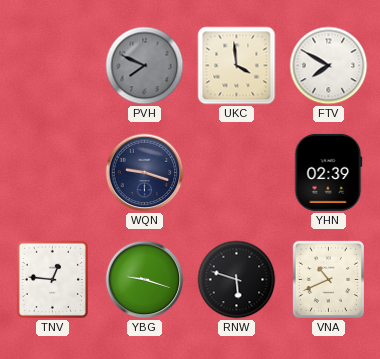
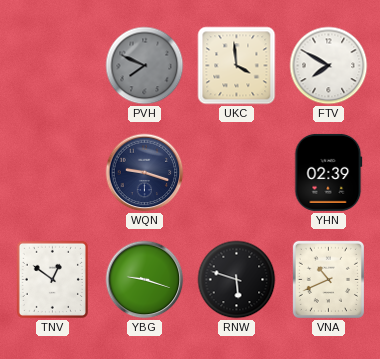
TNV: 12:46 -> 12:51 (52, 279)
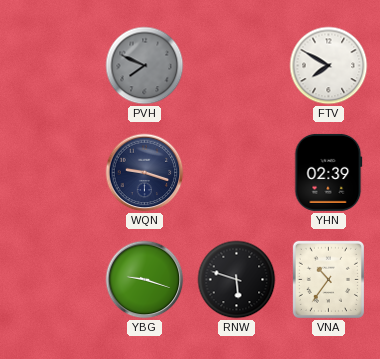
UKC: 3:59 -> none (237, 66)
TNV: 12:51 -> none (52, 279)
VNA: 10:41 -> 10:36 (328, 279)
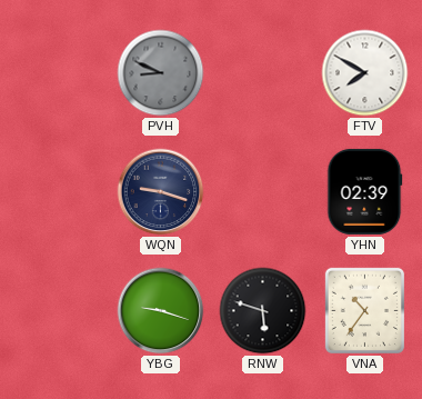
PVH: 7:49 -> 8:49 (161, 73)
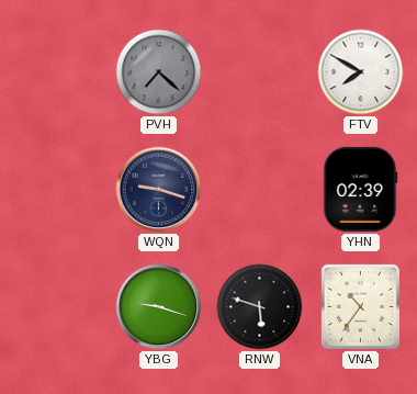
PVH: 8:49 -> 7:22 (159, 72)
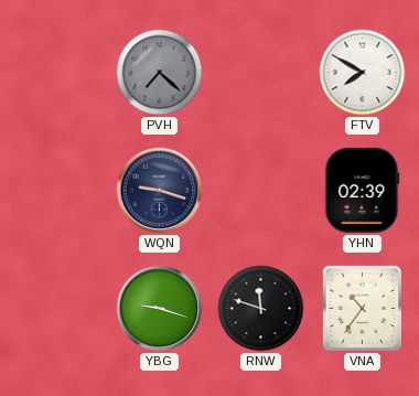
RNW: 5:48 -> 11:48 (261, 309)
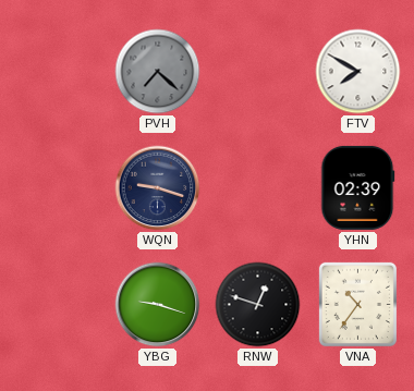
RNW: 11:48 -> 12:48 (258, 305)
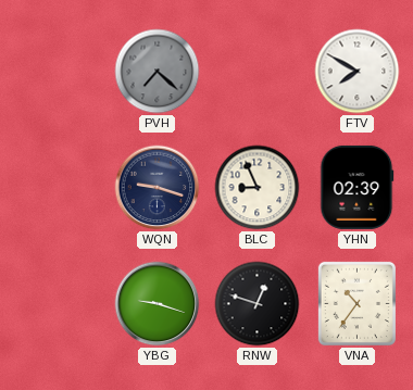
BLC: none -> 8:56 (258, 188)
